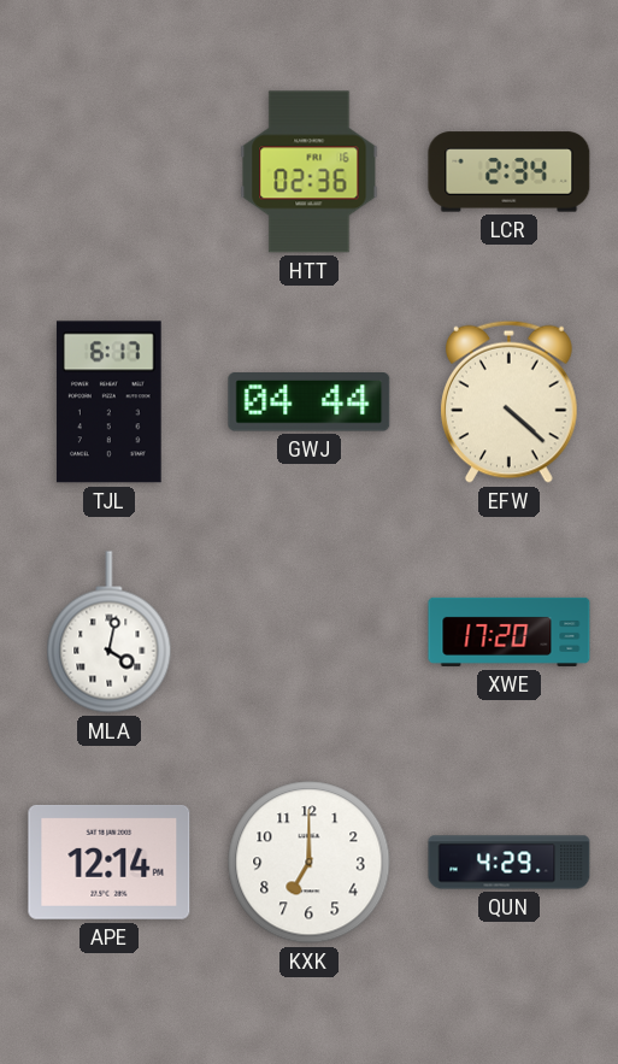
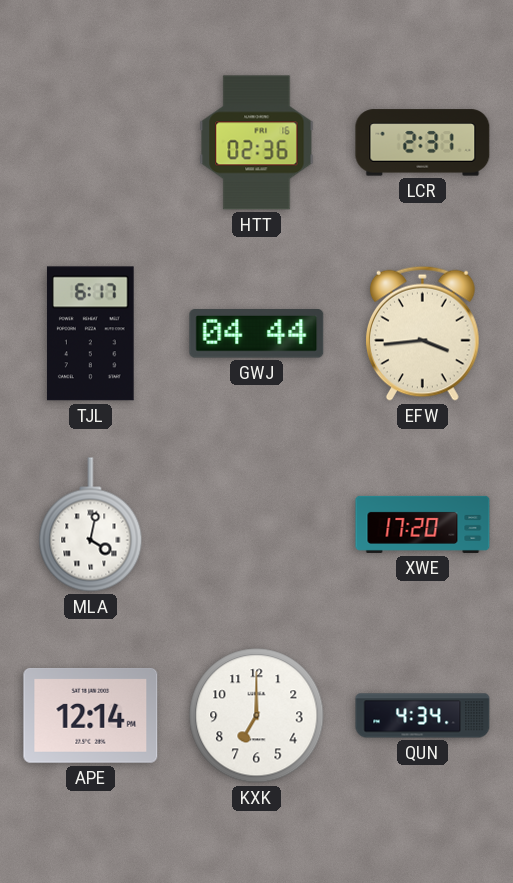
LCR: 2:34 -> 2:31 (423, 143)
EFW: 4:22 -> 3:44 (423, 333)
QUN: 4:29 -> 4:34 (423, 716)
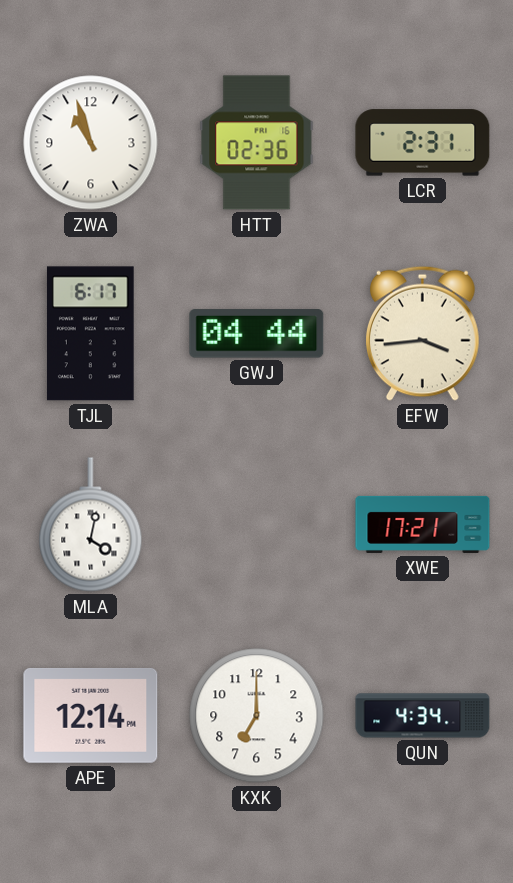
ZWA: none -> 10:57 (91, 143)
XWE: 17:20 -> 17:21 (423, 524)
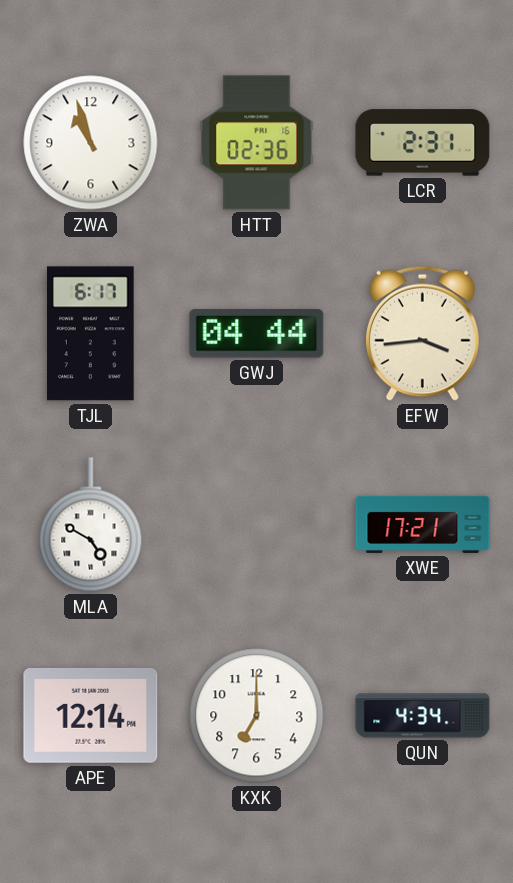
MLA: 4:02 -> 4:50 (91, 525)
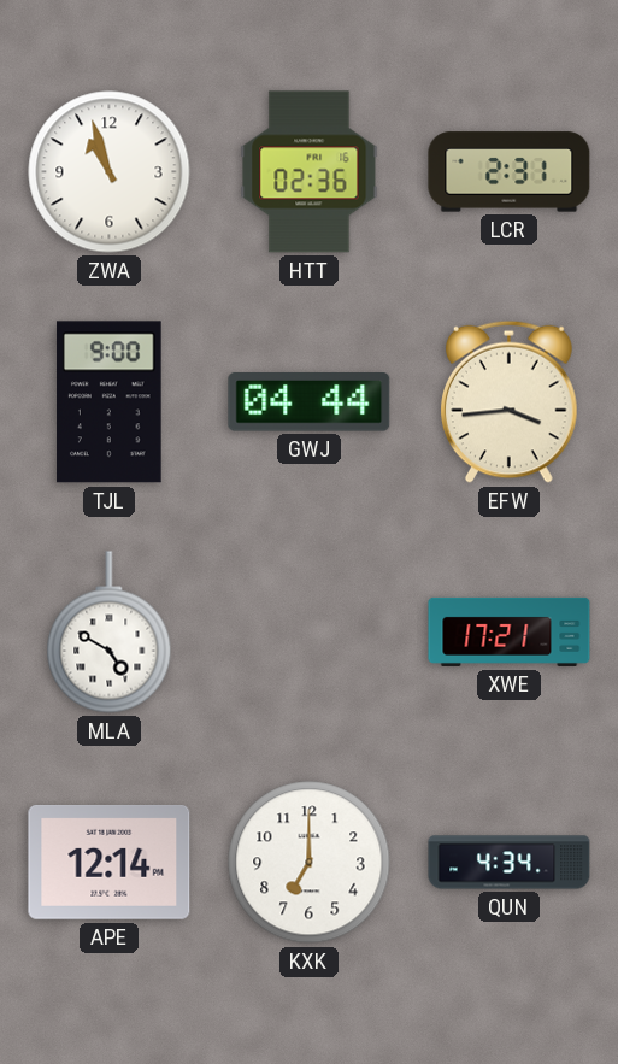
TJL: 6:17 -> 9:00 (108, 402)
